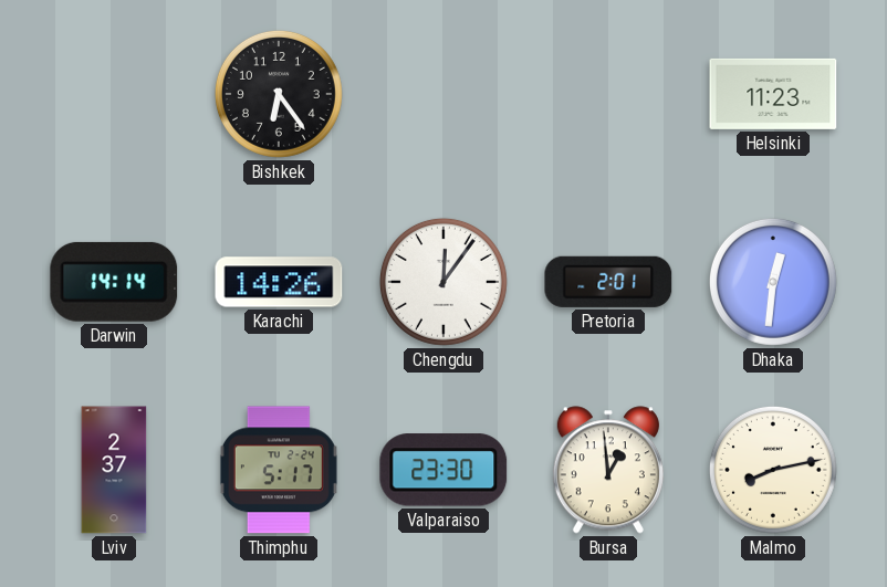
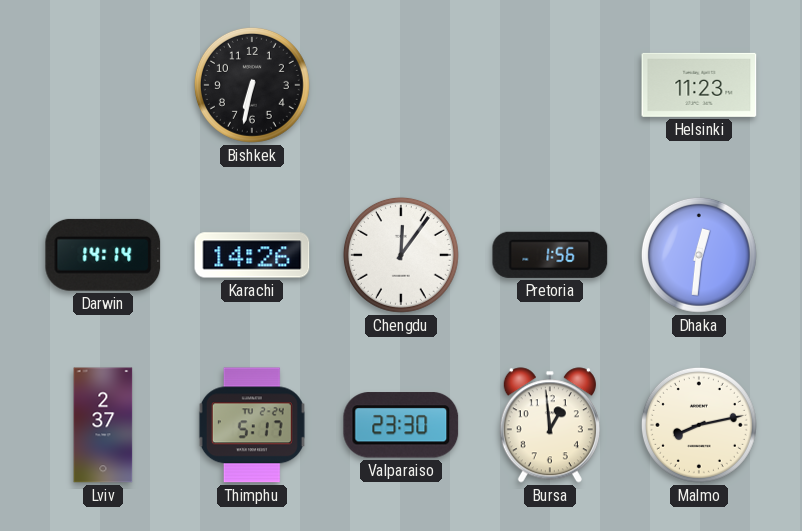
Bishkek: 6:24 -> 6:32 (252, 85)
Pretoria: 2:01 -> 1:56 (550, 255)
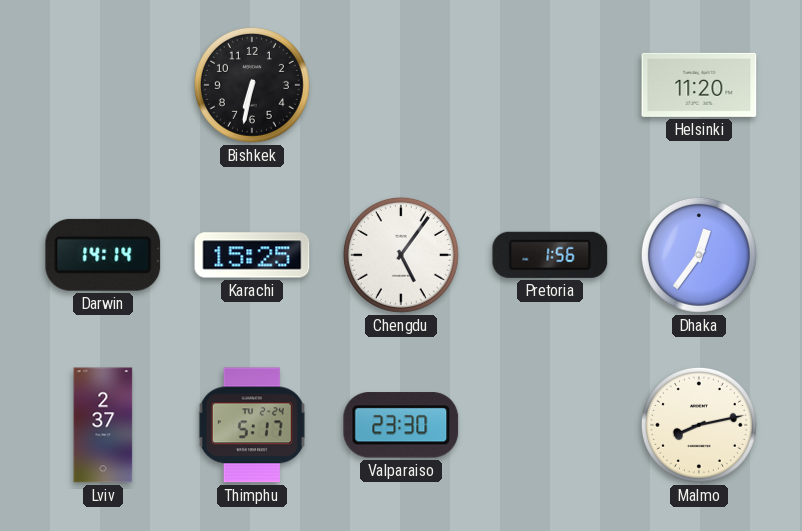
Helsinki: 11:23 -> 11:20 (699, 85)
Karachi: 14:26 -> 15:25 (252, 255)
Chengdu: 12:06 -> 5:06 (401, 255)
Dhaka: 12:31 -> 12:36 (699, 255)
Bursa: 12:59 -> none (550, 425)
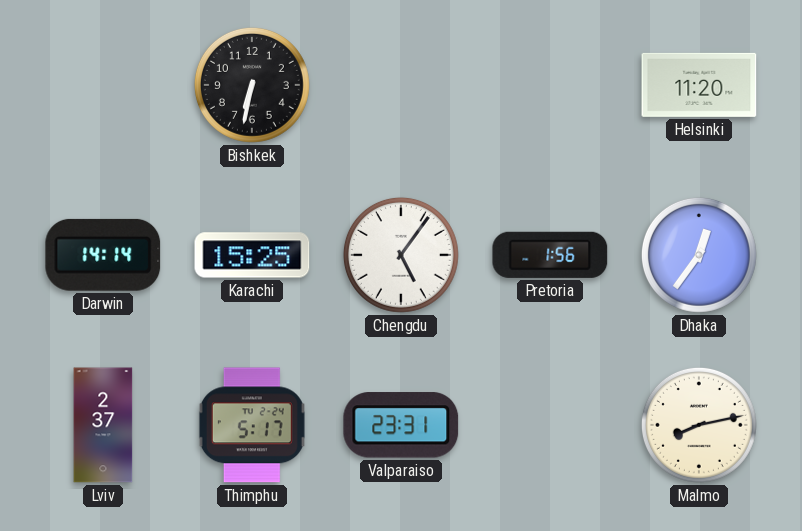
Valparaiso: 23:30 -> 23:31 (401, 425)
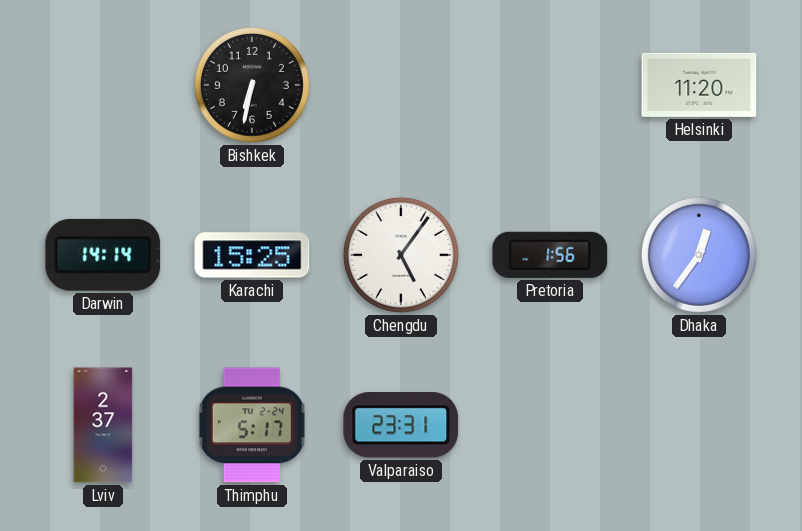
Malmo: 8:13 -> none (699, 425)
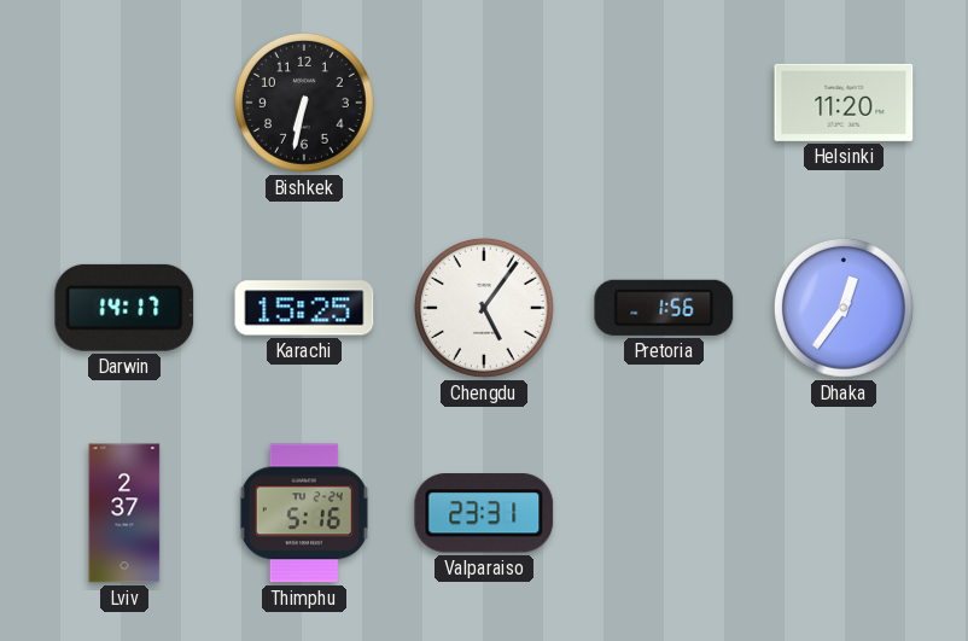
Darwin: 14:14 -> 14:17 (124, 308)
Thimphu: 5:17 -> 5:16 (304, 513)
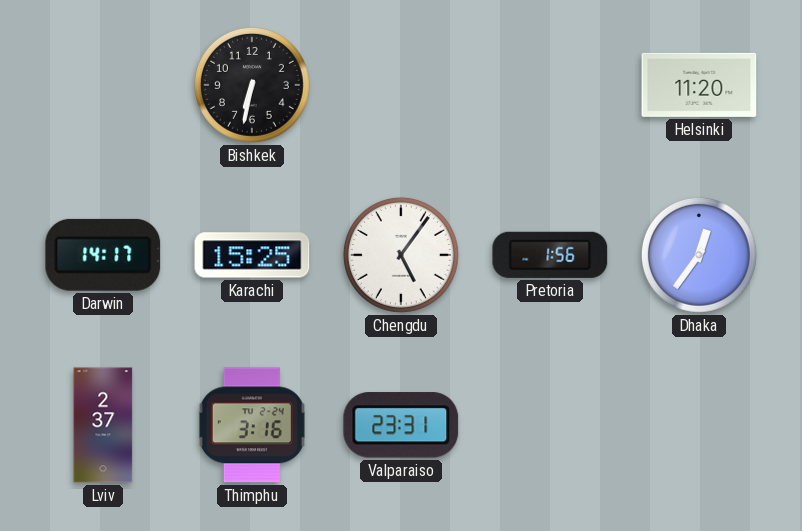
Thimphu: 5:16 -> 3:16 (252, 425)
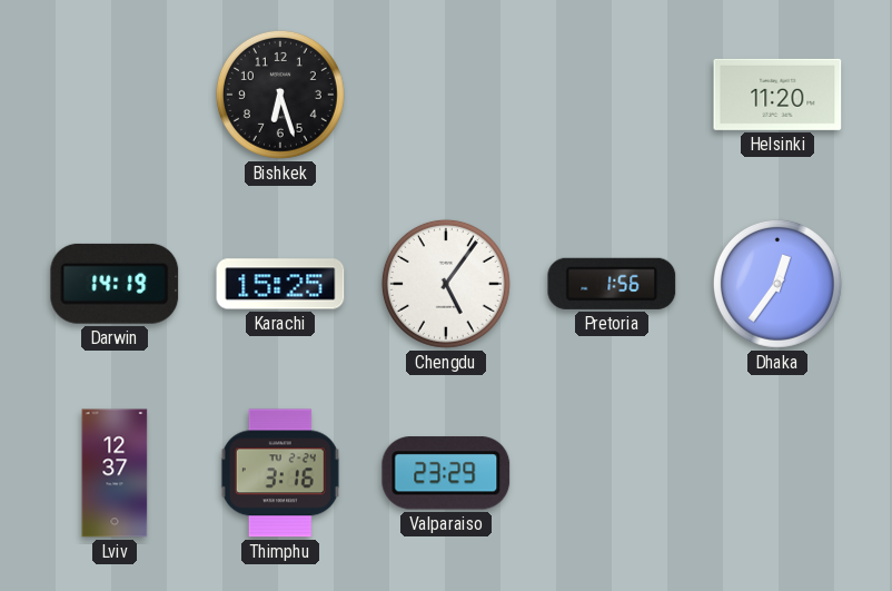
Bishkek: 6:32 -> 6:27 (280, 95)
Darwin: 14:17 -> 14:19 (115, 284)
Lviv: 2:37 -> 12:37 (115, 473)
Valparaiso: 23:31 -> 23:29 (446, 473)
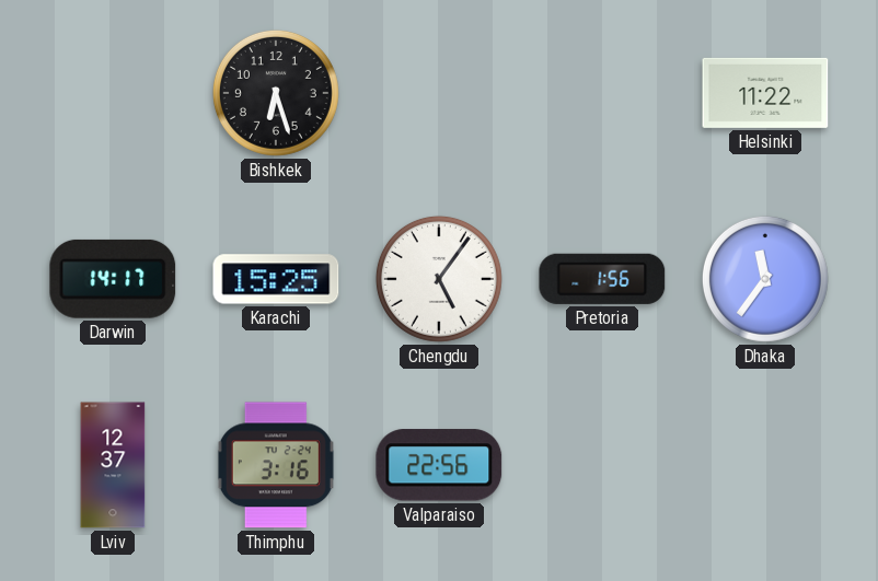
Helsinki: 11:20 -> 11:22 (765, 93)
Darwin: 14:19 -> 14:17 (113, 279)
Dhaka: 12:36 -> 11:36 (765, 279)
Valparaiso: 23:29 -> 22:56 (439, 465)
